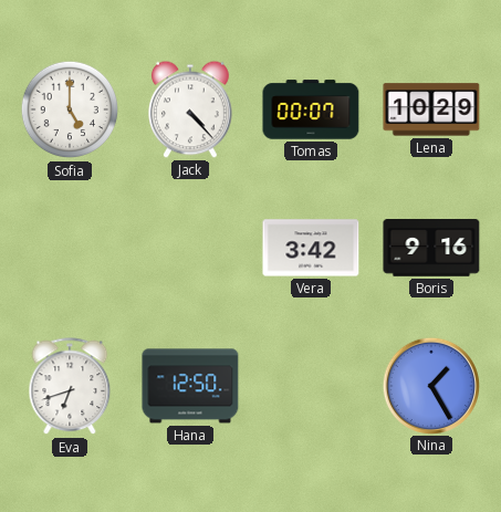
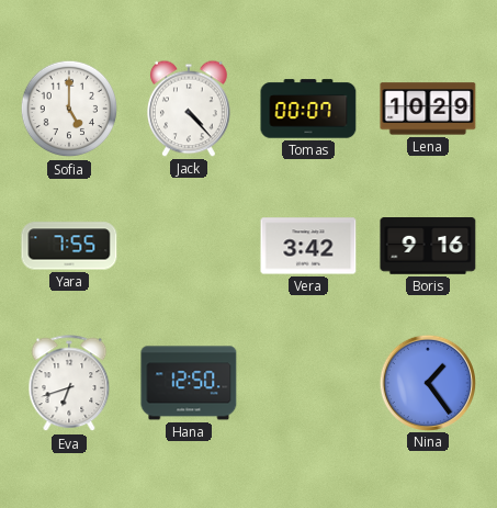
Yara: none -> 7:55 (69, 246)
Nina: 1:25 -> 1:24 (427, 382)
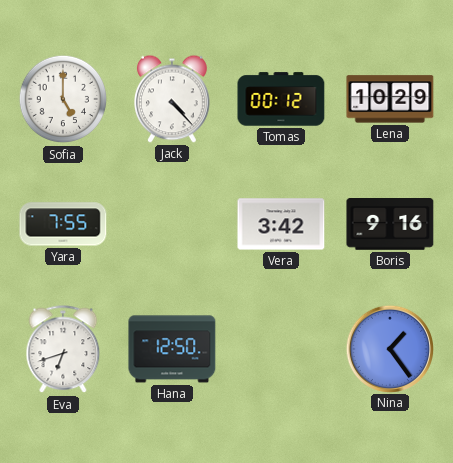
Tomas: 00:07 -> 00:12 (281, 99)
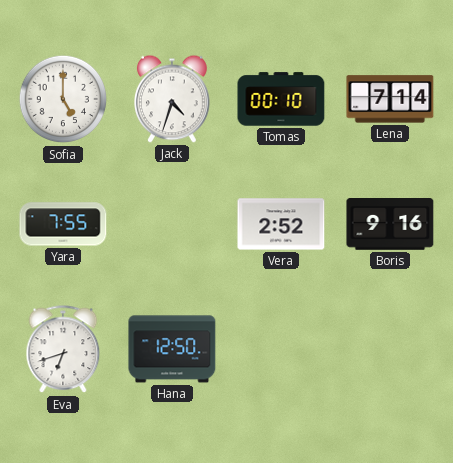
Jack: 4:23 -> 4:33 (173, 99)
Tomas: 00:12 -> 00:10 (281, 99)
Lena: 10:29 -> 7:14 (390, 99)
Vera: 3:42 -> 2:52 (281, 224)
Nina: 1:24 -> none (389, 348)
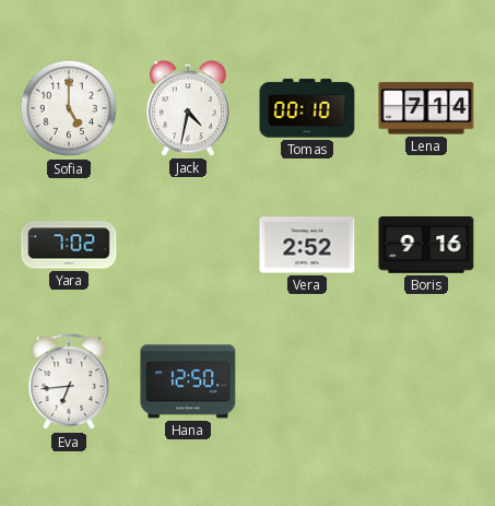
Jack: 4:33 -> 4:32 (189, 108)
Yara: 7:55 -> 7:02 (69, 245)
Eva: 6:42 -> 6:44 (69, 383)
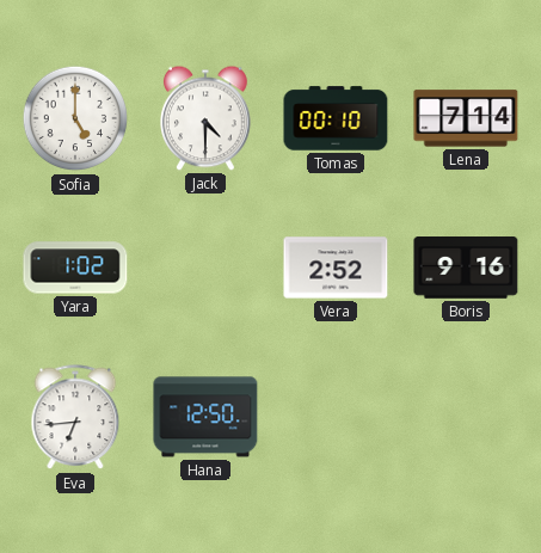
Jack: 4:32 -> 4:30 (207, 118)
Yara: 7:02 -> 1:02 (75, 268)
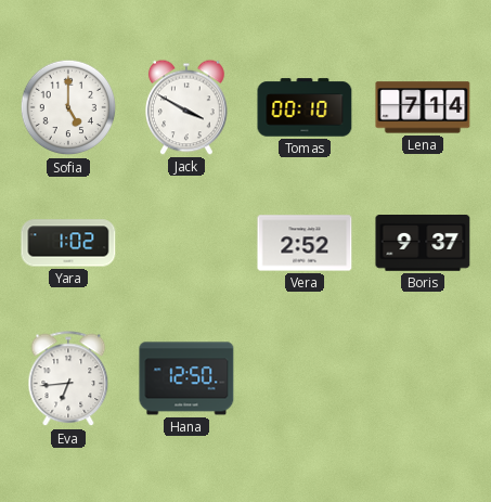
Jack: 4:30 -> 3:50 (188, 107)
Boris: 9:16 -> 9:37 (423, 244)
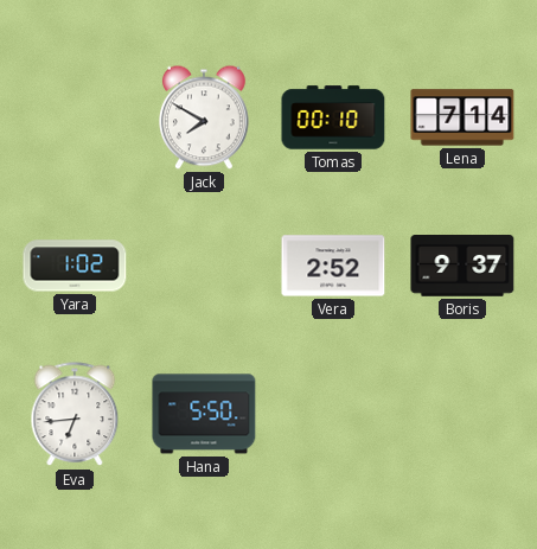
Sofia: 5:00 -> none (68, 107)
Jack: 3:50 -> 7:50 (205, 117)
Hana: 12:50 -> 5:50 (204, 414)
